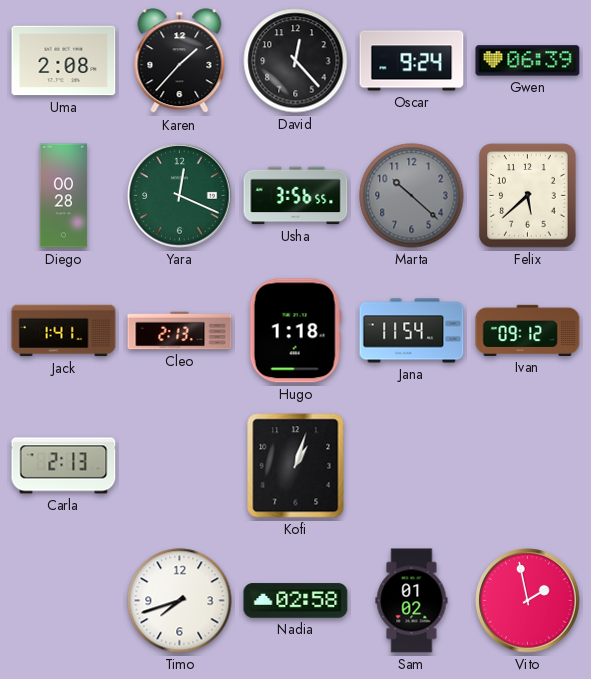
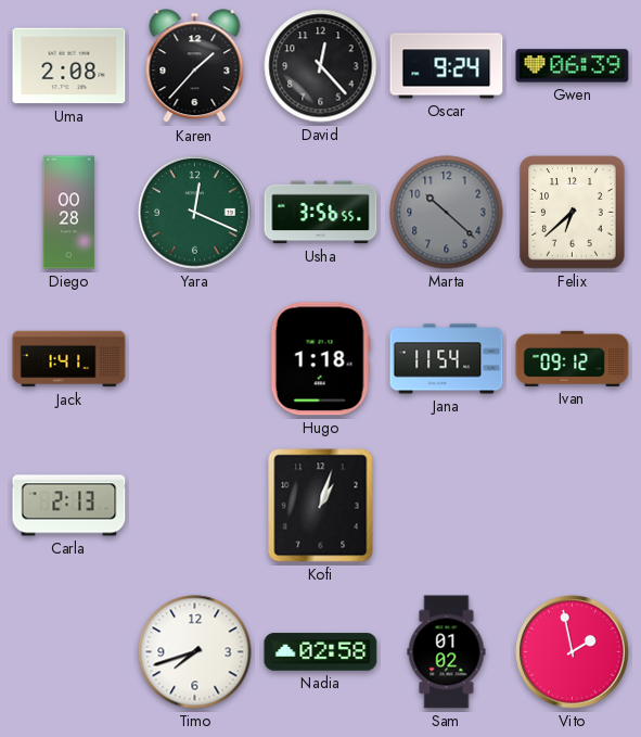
Felix: 5:38 -> 6:38 (573, 213)
Cleo: 2:13 -> none (180, 331)
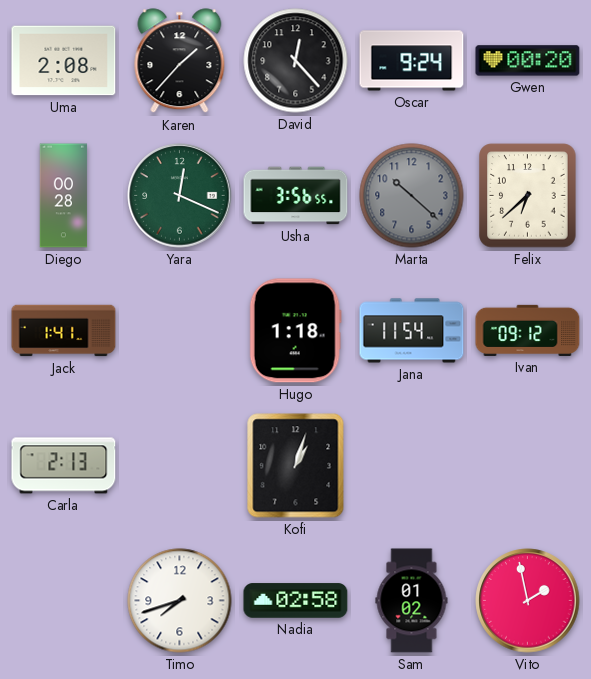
Gwen: 06:39 -> 00:20 (528, 61)
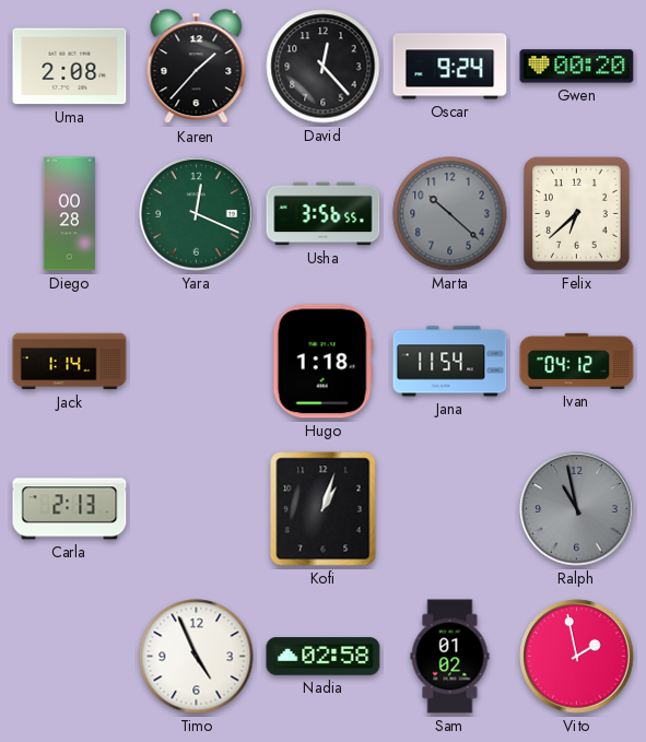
Jack: 1:41 -> 1:14 (70, 362)
Ivan: 09:12 -> 04:12 (577, 361)
Ralph: none -> 10:58 (577, 509)
Timo: 7:42 -> 4:56 (197, 657)
